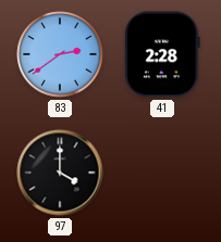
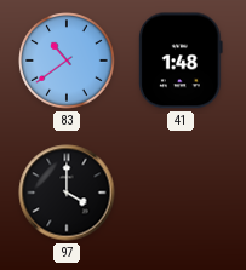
83: 2:39 -> 10:39 (67, 61)
41: 2:28 -> 1:48 (182, 61)
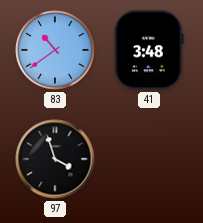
41: 1:48 -> 3:48 (150, 50)
97: 4:00 -> 3:57 (55, 159)
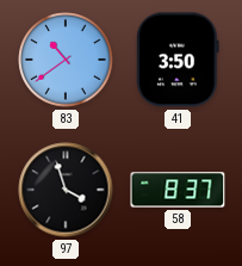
41: 3:48 -> 3:50 (179, 60)
58: none -> 8:37 (178, 190)
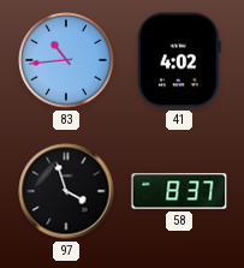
83: 10:39 -> 10:44 (66, 60)
41: 3:50 -> 4:02 (180, 60)
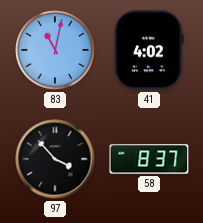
83: 10:44 -> 11:02 (55, 50)
97: 3:57 -> 3:53 (55, 159)
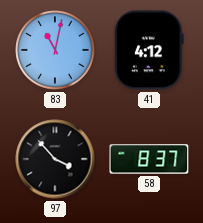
41: 4:02 -> 4:12 (150, 50)
